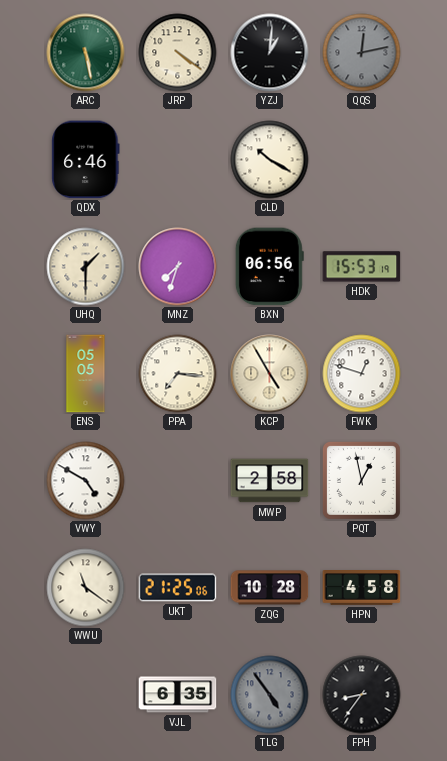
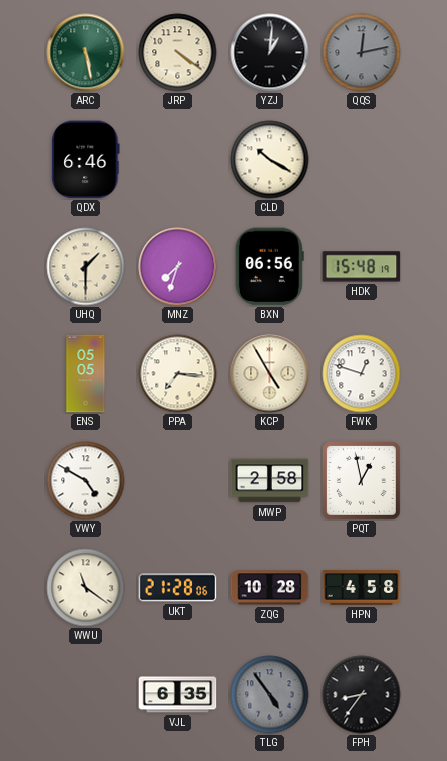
HDK: 15:53 -> 15:48 (362, 267)
UKT: 21:25 -> 21:28 (178, 588)
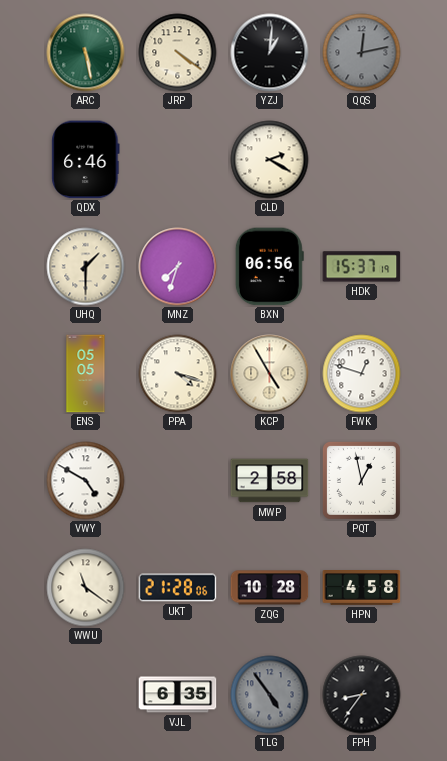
CLD: 10:20 -> 2:20 (270, 160)
HDK: 15:48 -> 15:37 (362, 267)
PPA: 7:16 -> 4:18 (178, 374)
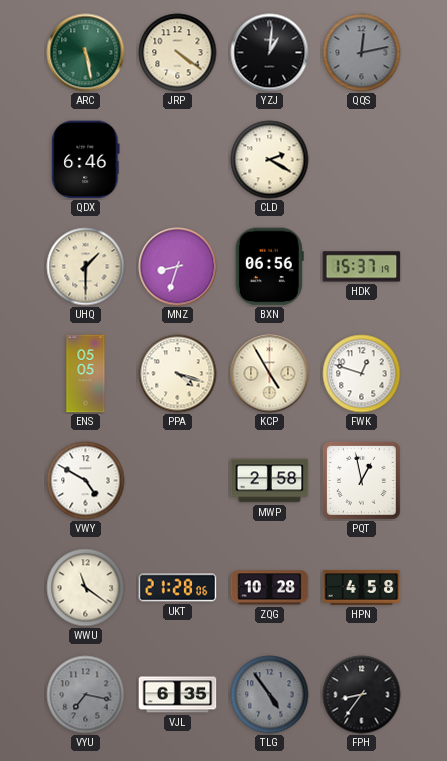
MNZ: 7:33 -> 8:33 (178, 267)
VYU: none -> 7:17 (86, 695)
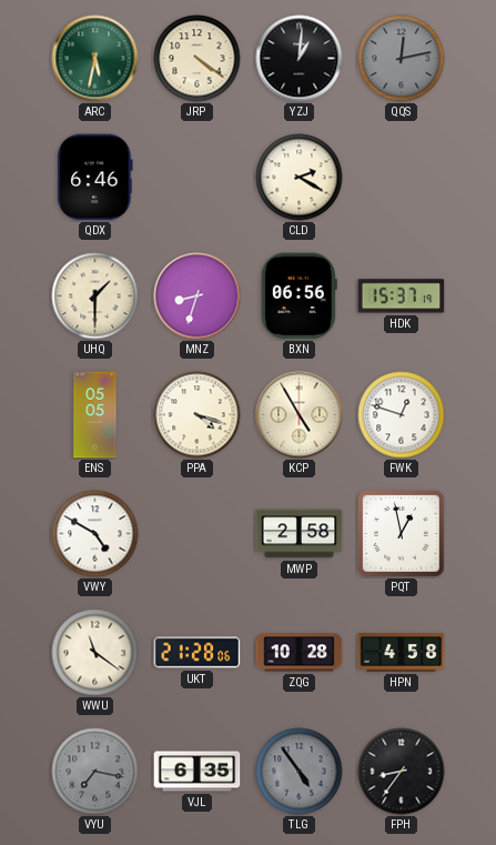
ARC: 5:28 -> 5:32 (95, 59)
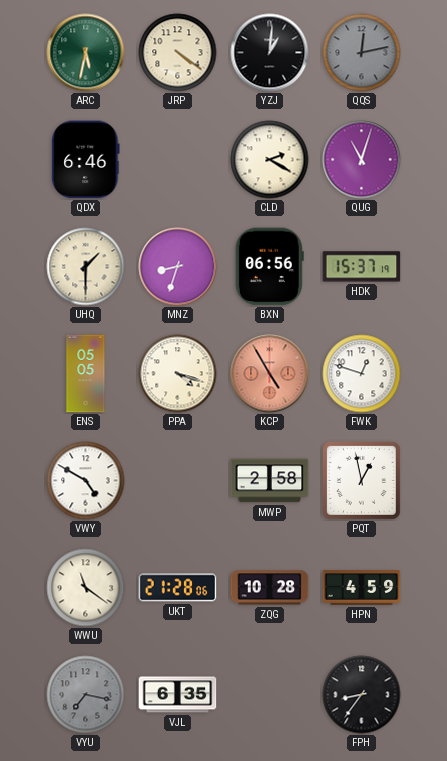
QUG: none -> 11:03 (362, 160)
KCP dial: cream -> salmon (270, 374)
HPN: 4:58 -> 4:59 (362, 588)
TLG: 4:54 -> none (300, 772)
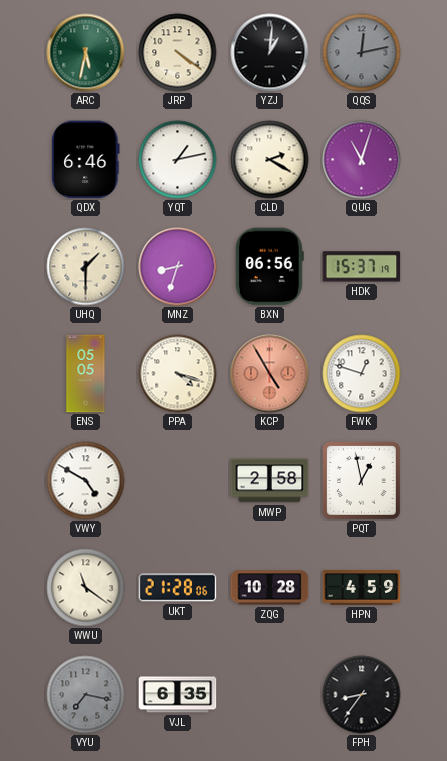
YQT: none -> 1:13 (178, 160)
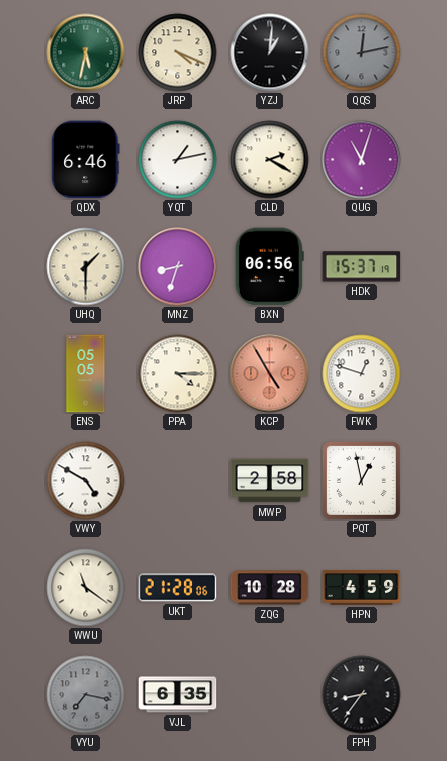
JRP: 4:21 -> 4:19 (178, 53)
PPA: 4:18 -> 4:15 (178, 374)
